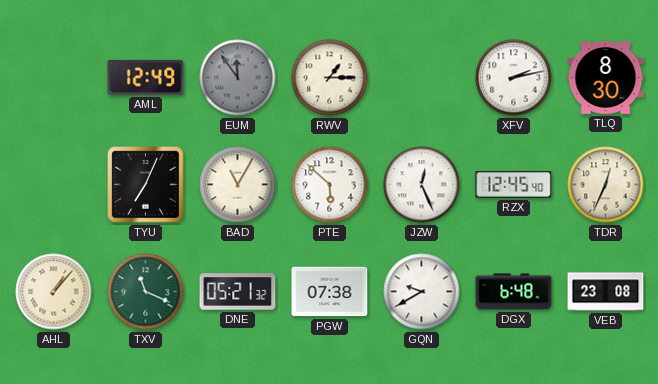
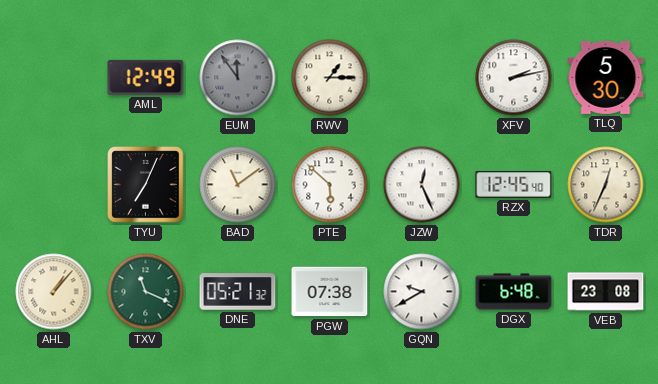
TLQ: 8:30 -> 5:30 (606, 77)
BAD: 11:05 -> 11:09 (238, 185)
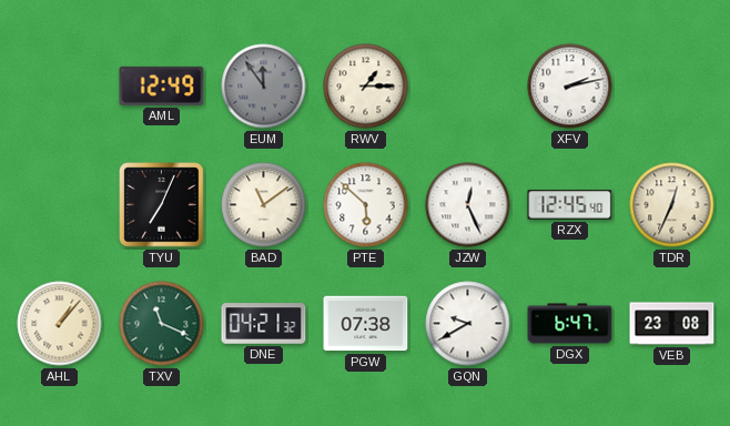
TLQ: 5:30 -> none (606, 77)
DNE: 05:21 -> 04:21 (264, 324)
DGX: 6:48 -> 6:47 (570, 324)
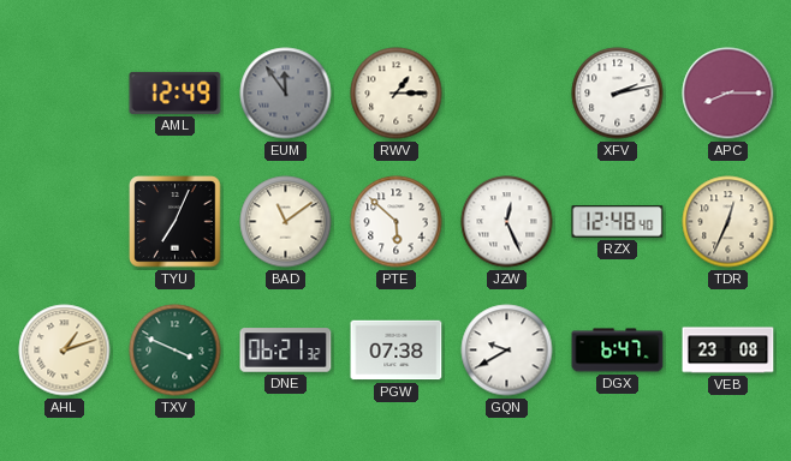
APC: none -> 8:15 (728, 94)
RZX: 12:45 -> 12:48 (618, 222)
AHL: 1:07 -> 1:12 (65, 351)
TXV: 11:19 -> 3:49 (176, 351)
DNE: 04:21 -> 06:21 (286, 351)
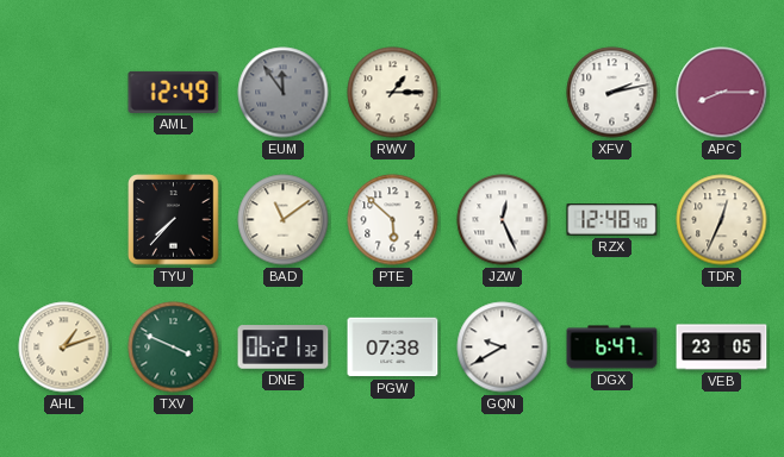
TYU: 7:04 -> 7:37 (174, 220)
VEB: 23:08 -> 23:05 (722, 348)
